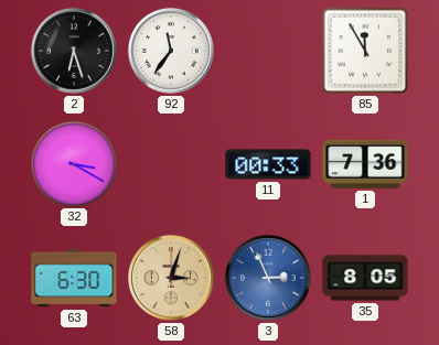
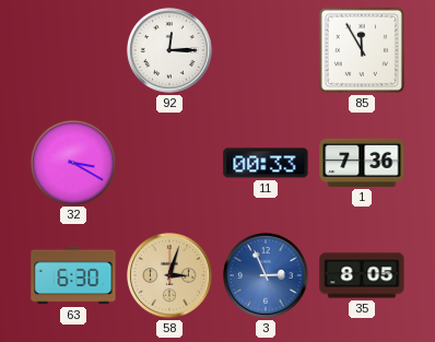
2: 6:27 -> none (74, 51)
92: 11:36 -> 12:15 (169, 50)
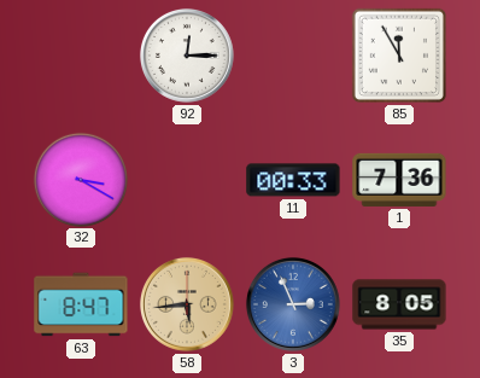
63: 6:30 -> 8:47 (81, 304)
58: 3:03 -> 5:44 (187, 304)
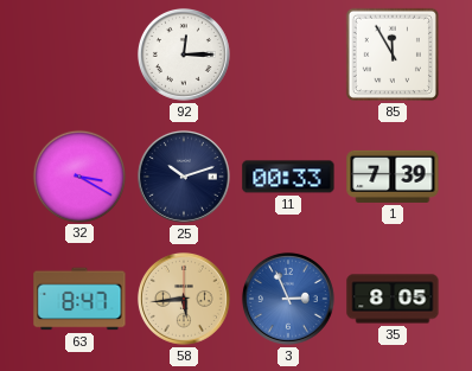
25: none -> 10:12 (184, 177)
1: 7:36 -> 7:39 (393, 177)
